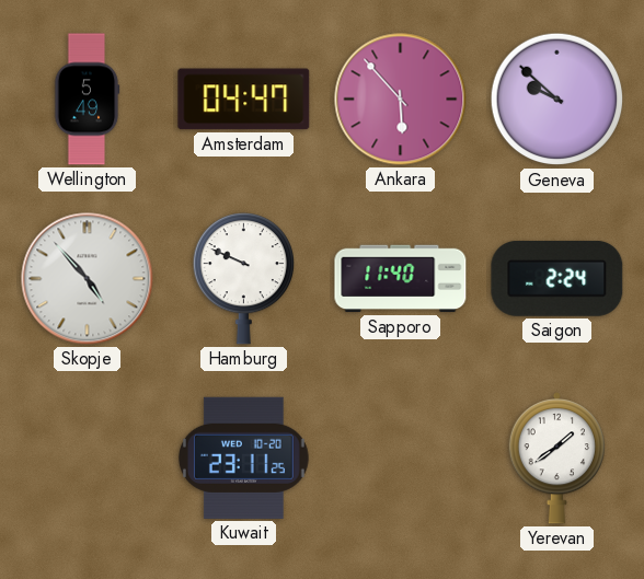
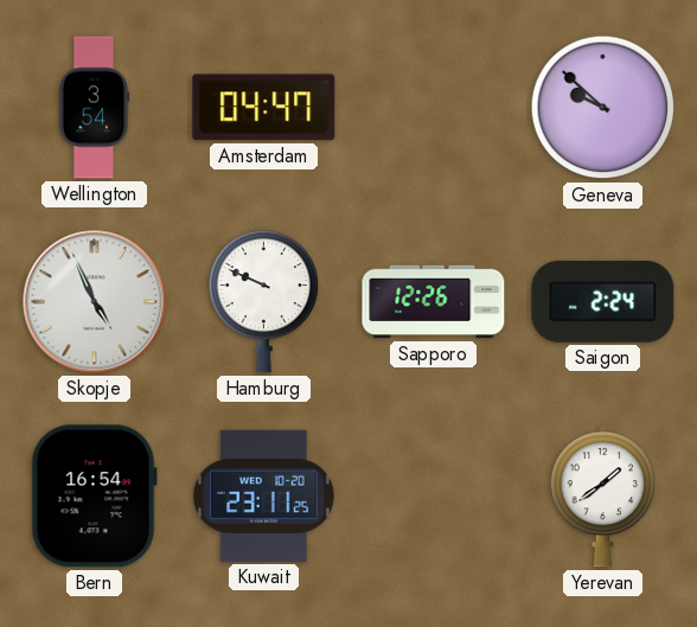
Wellington: 5:49 -> 3:54 (94, 108)
Ankara: 5:53 -> none (401, 100)
Skopje: 4:53 -> 4:56 (95, 302)
Sapporo: 11:40 -> 12:26 (434, 302)
Bern: none -> 16:54 (94, 497)
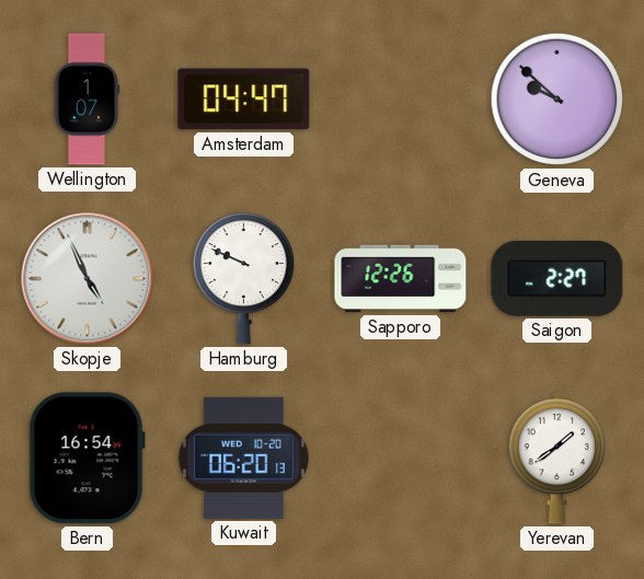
Wellington: 3:54 -> 1:07 (87, 100)
Saigon: 2:24 -> 2:27 (557, 278)
Kuwait: 23:11 -> 06:20 (243, 458)
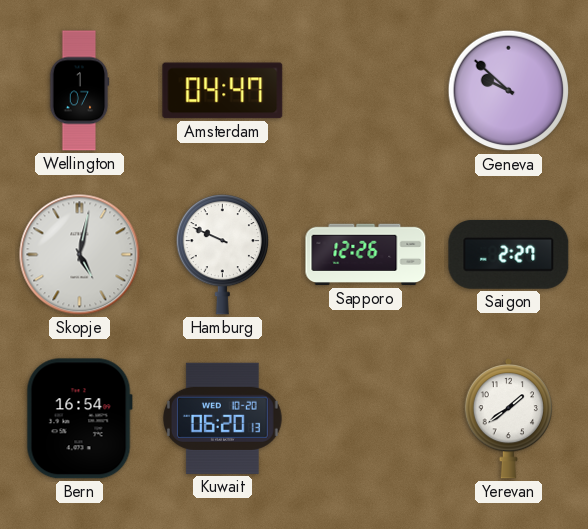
Skopje: 4:56 -> 5:02 (80, 255)
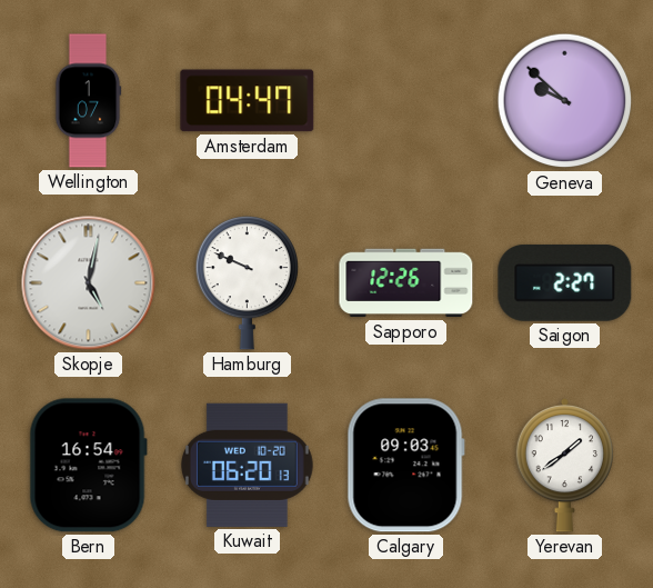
Calgary: none -> 09:03 (405, 466)
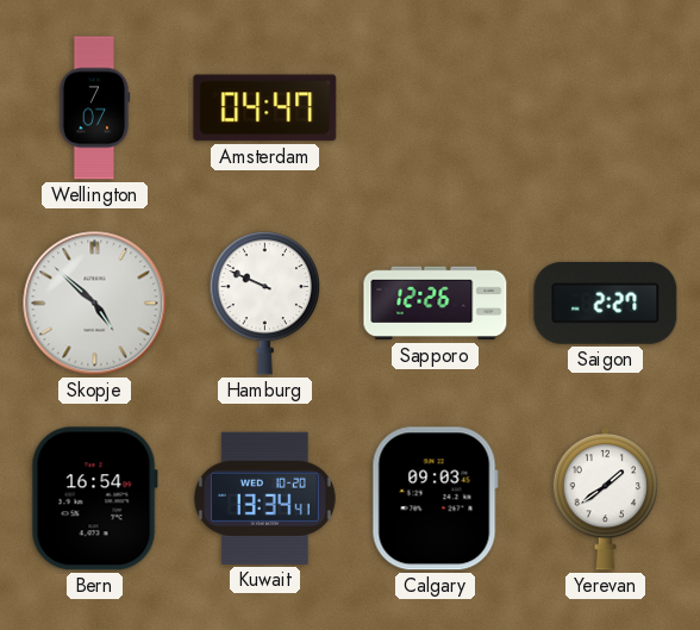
Wellington: 1:07 -> 7:07 (94, 108)
Geneva: 9:52 -> none (565, 101)
Skopje: 5:02 -> 4:52 (95, 304)
Kuwait: 06:20 -> 13:34 (264, 498)
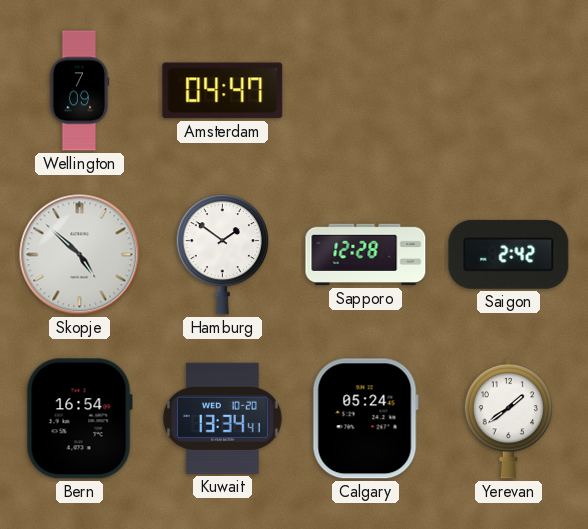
Wellington: 7:07 -> 7:09 (79, 91)
Hamburg: 9:49 -> 1:51 (222, 255)
Sapporo: 12:26 -> 12:28 (366, 255)
Saigon: 2:27 -> 2:42 (509, 254)
Calgary: 09:03 -> 05:24 (365, 419)
